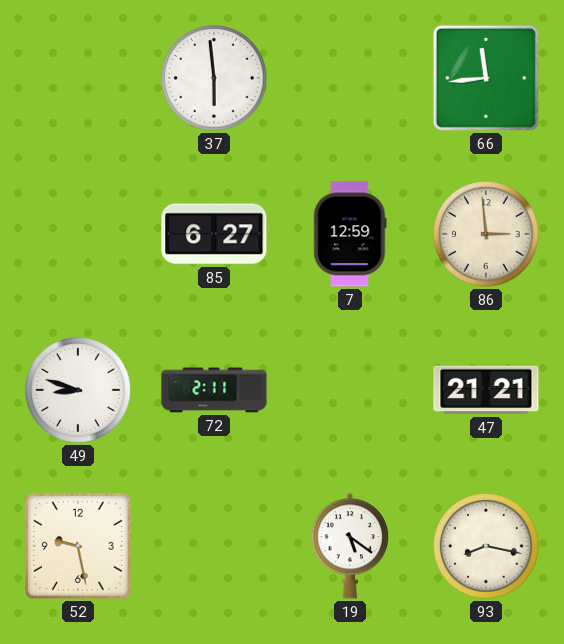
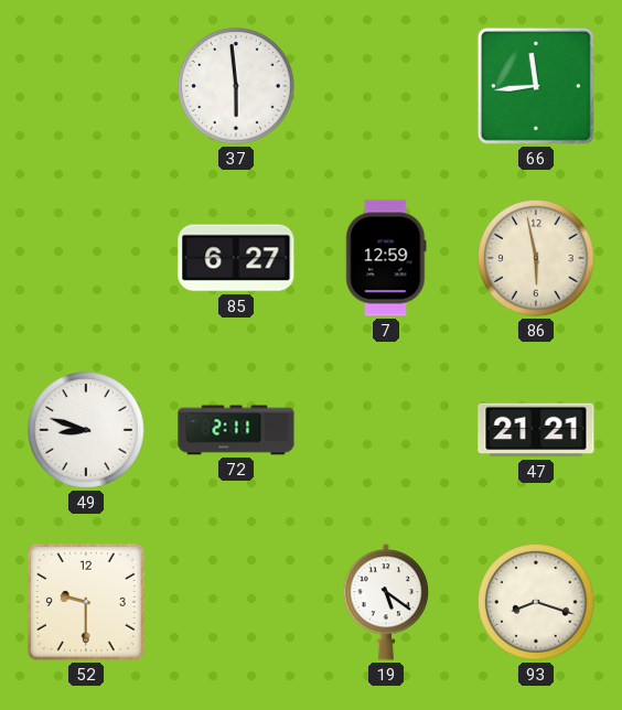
86: 2:59 -> 5:58 (536, 258)
52: 9:28 -> 9:30 (86, 602)
93: 8:17 -> 8:18 (536, 602)
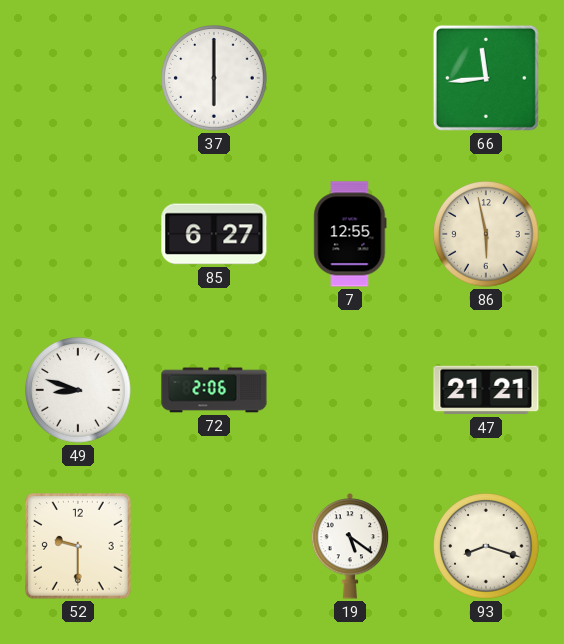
37: 5:59 -> 6:00 (214, 78)
7: 12:59 -> 12:55 (350, 234)
72: 2:11 -> 2:06 (214, 390)
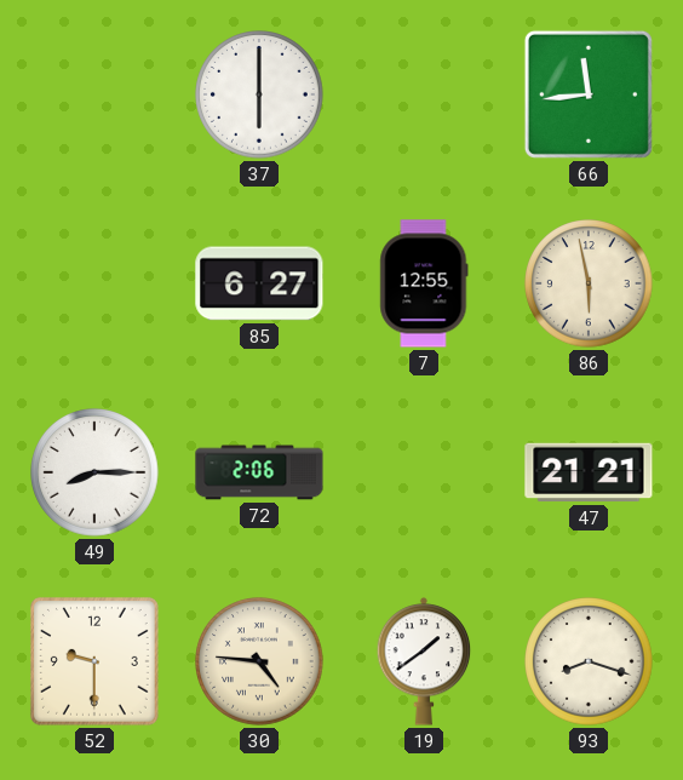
49: 8:48 -> 8:15 (94, 472)
30: none -> 4:46 (259, 661)
19: 5:21 -> 1:39 (424, 661)
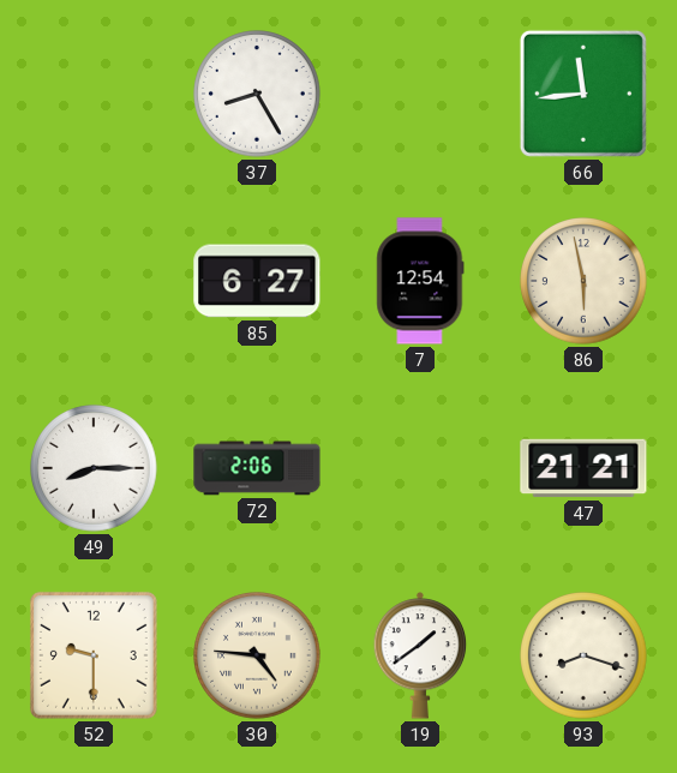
37: 6:00 -> 8:25 (257, 94)
7: 12:55 -> 12:54 (420, 281)
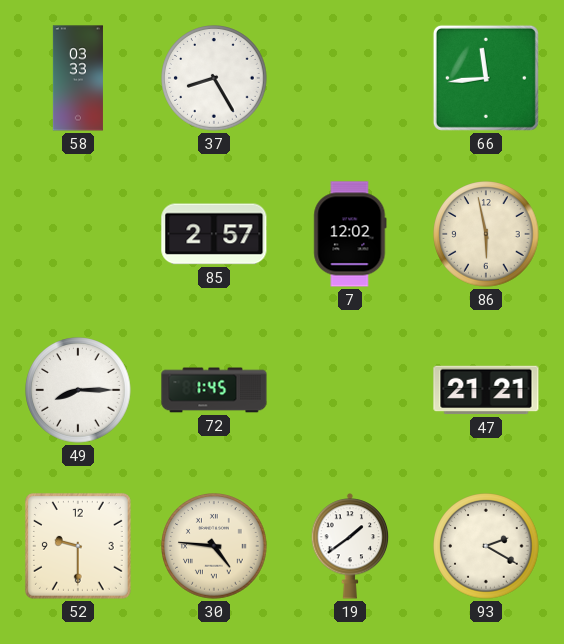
58: none -> 03:33 (78, 78)
85: 6:27 -> 2:57 (214, 234)
7: 12:54 -> 12:02 (350, 234)
72: 2:06 -> 1:45 (214, 390)
93: 8:18 -> 2:20 (486, 546)
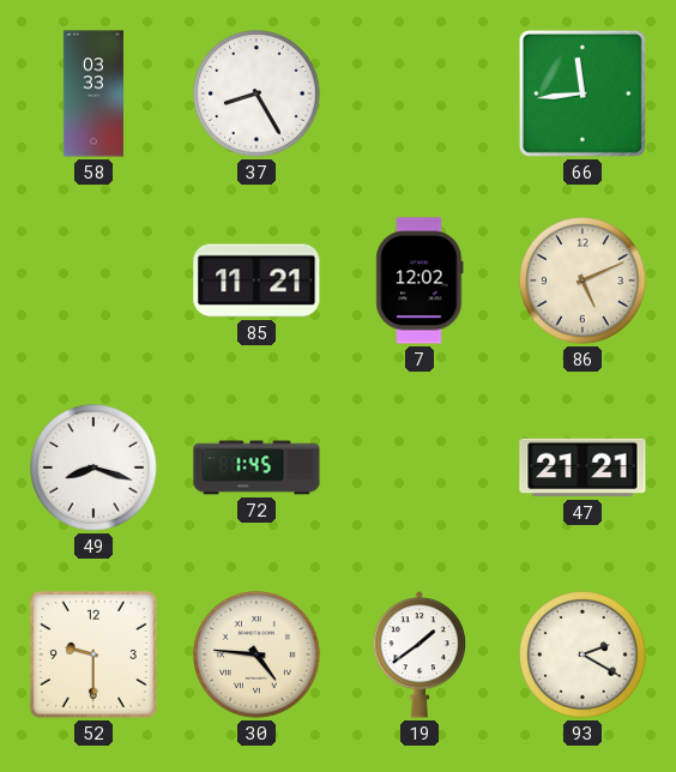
85: 2:57 -> 11:21 (256, 281)
86: 5:58 -> 5:11 (583, 281)
49: 8:15 -> 8:18 (93, 468)
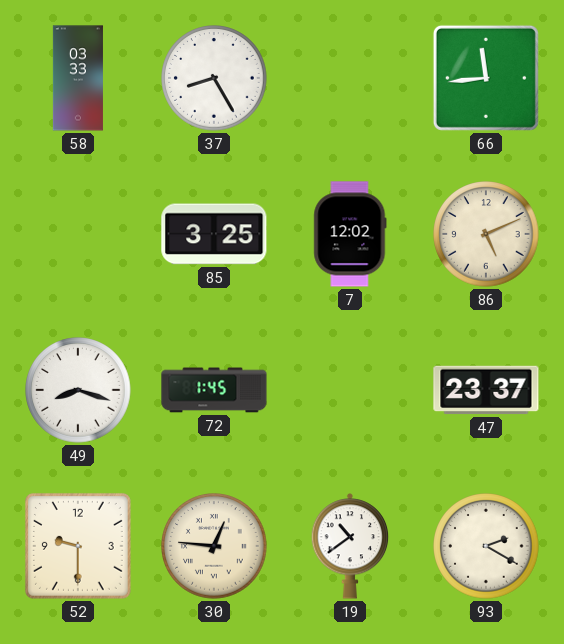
85: 11:21 -> 3:25 (214, 234)
47: 21:21 -> 23:37 (486, 390)
30: 4:46 -> 12:46 (214, 546)
19: 1:39 -> 10:39 (350, 546)
